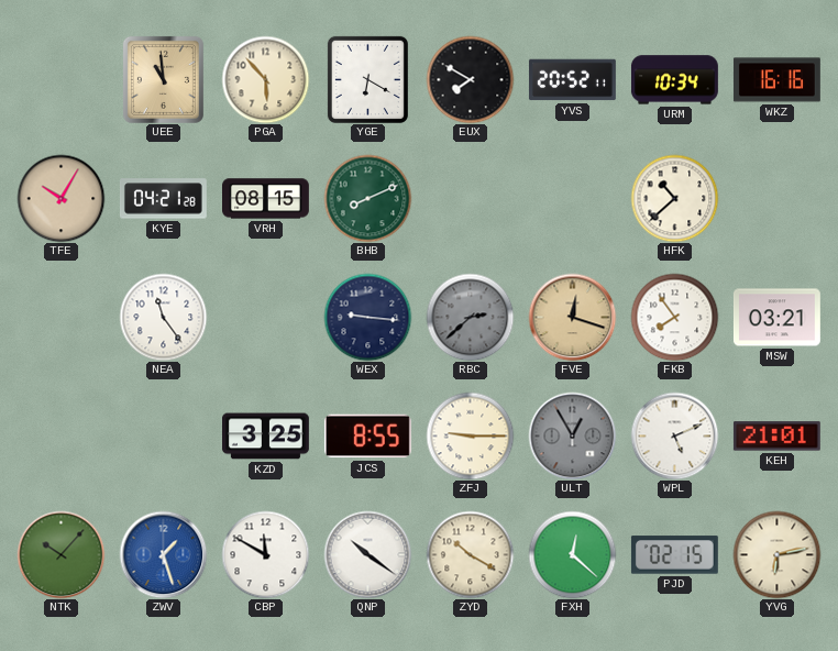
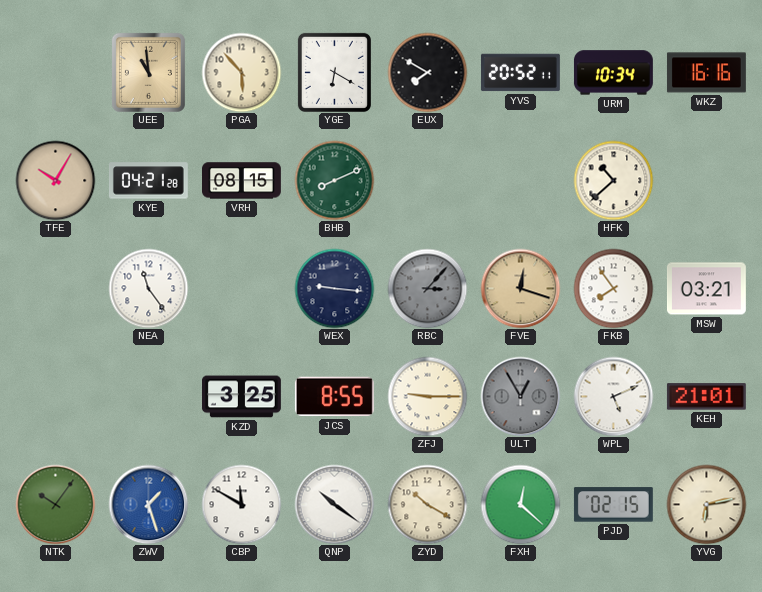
RBC: 2:38 -> 3:07 (427, 288)
NTK: 10:07 -> 10:06 (55, 504)
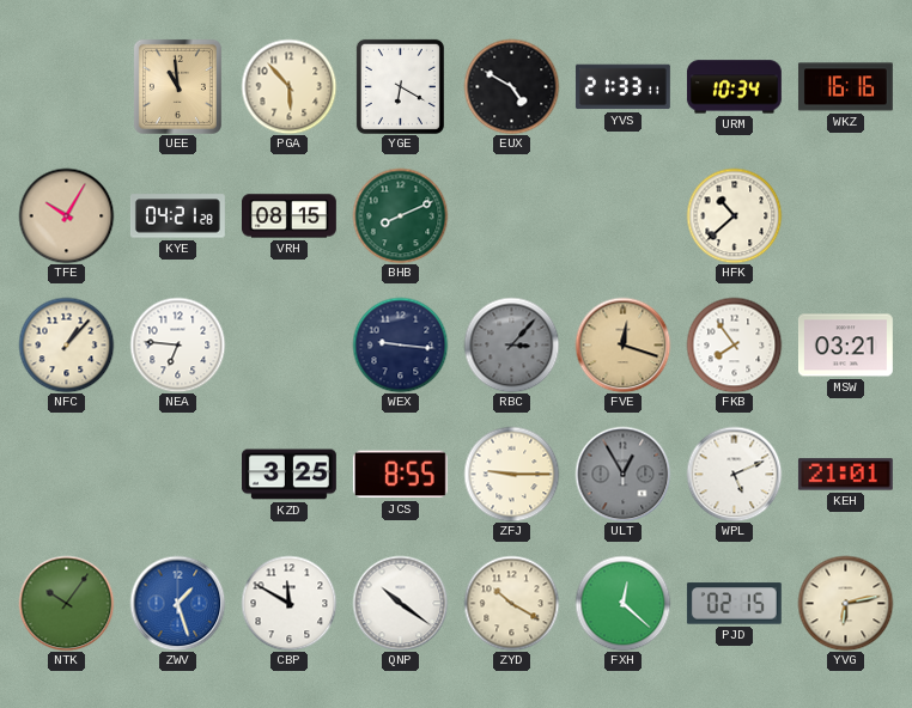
EUX: 7:50 -> 4:50 (511, 86)
YVS: 20:52 -> 21:33 (622, 87)
NFC: none -> 1:07 (66, 344)
NEA: 11:24 -> 6:46 (177, 344)
